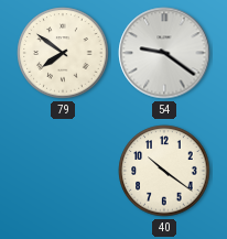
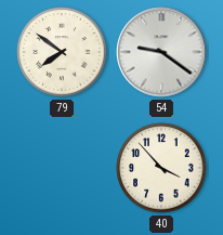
40: 10:21 -> 3:53 (161, 168)
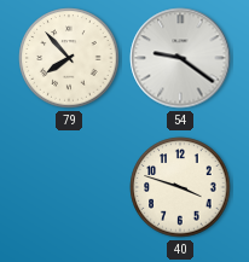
79: 7:51 -> 7:53 (69, 58)
40: 3:53 -> 3:48 (180, 187)
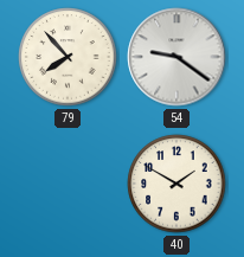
40: 3:48 -> 1:50 (176, 184)
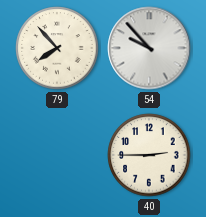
54: 9:21 -> 9:53 (149, 48)
40: 1:50 -> 2:45 (149, 155)
